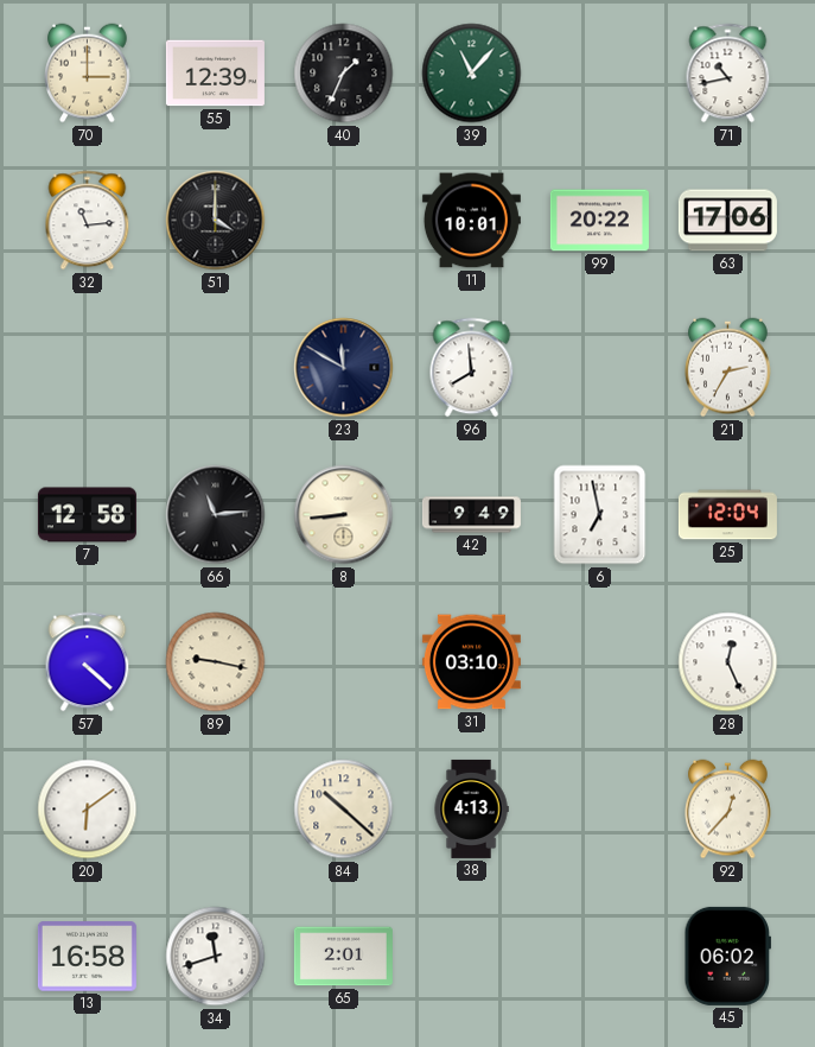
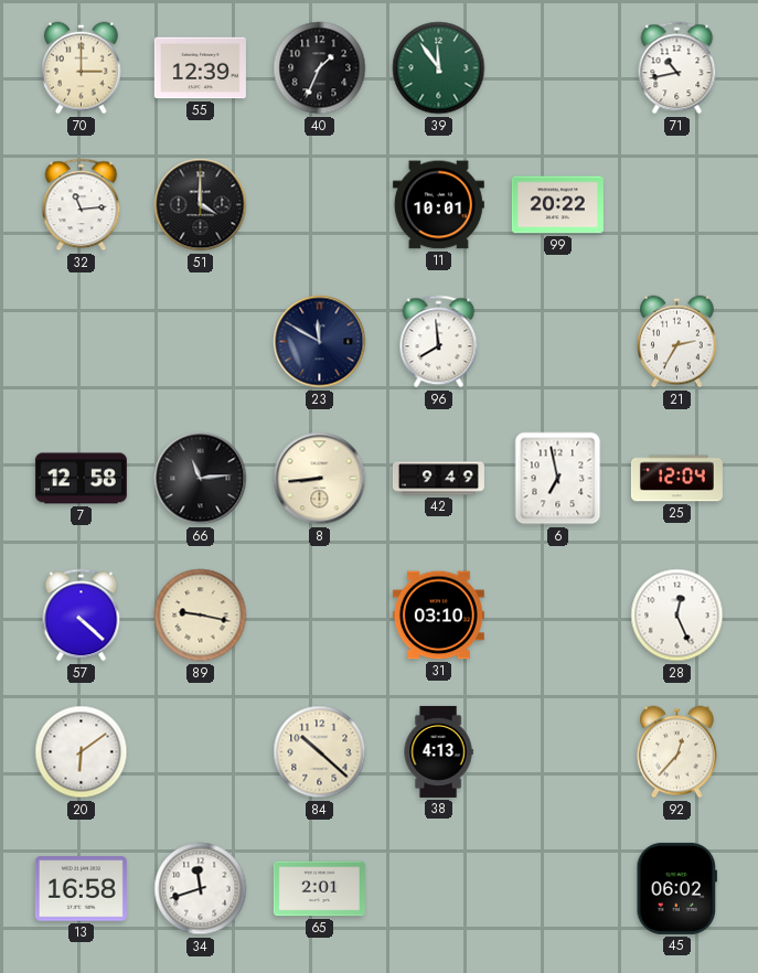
39: 11:07 -> 11:54 (439, 68)
63: 17:06 -> none (727, 221)
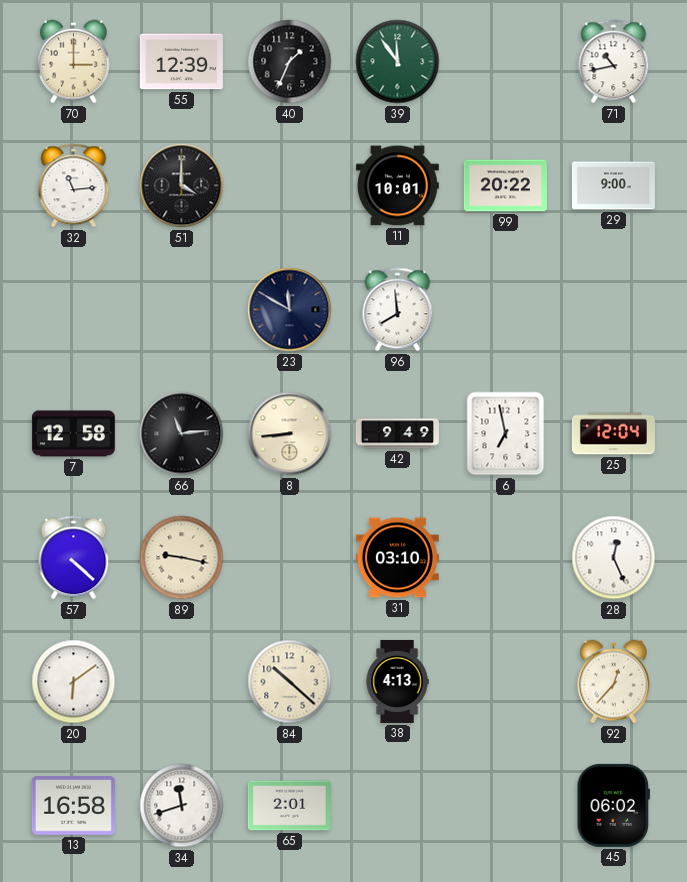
29: none -> 9:00 (613, 186)
21: 2:35 -> none (677, 342)
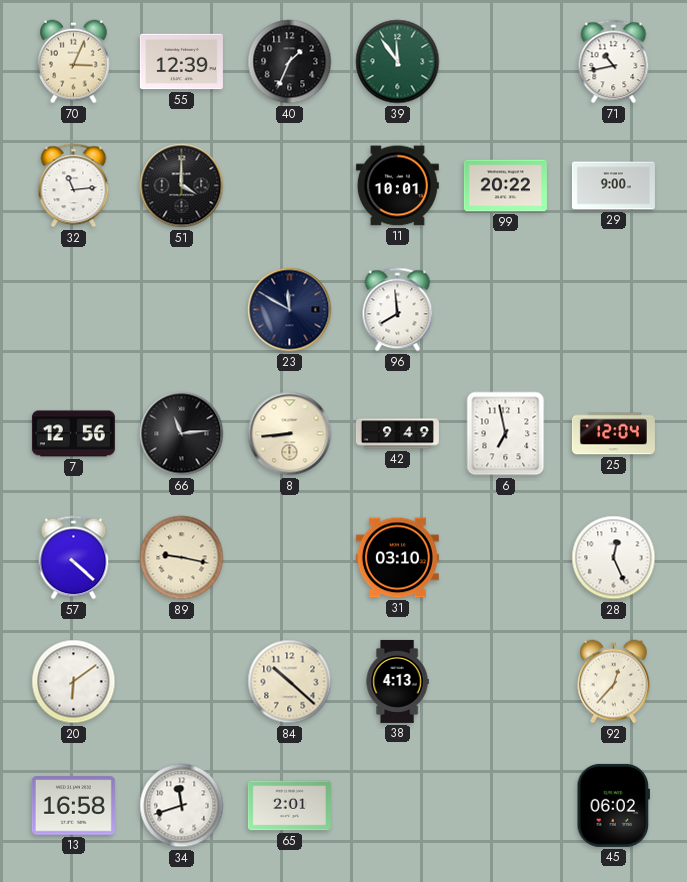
70: 3:00 -> 3:04 (74, 62)
7: 12:58 -> 12:56 (73, 434)
